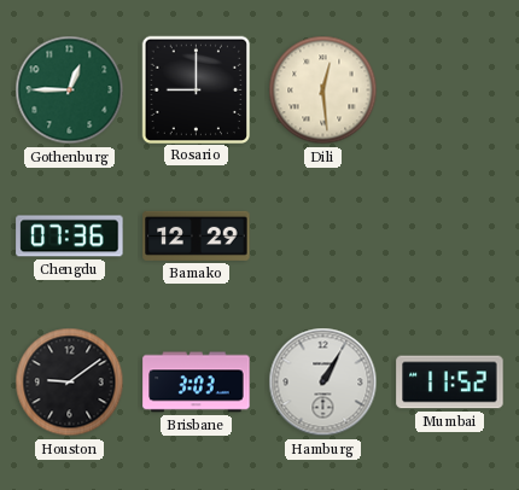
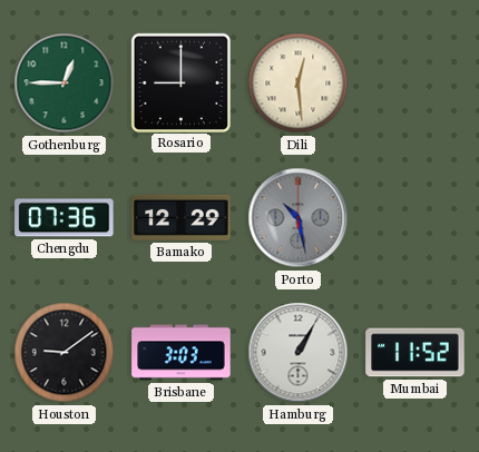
Porto: none -> 10:28 (299, 218)
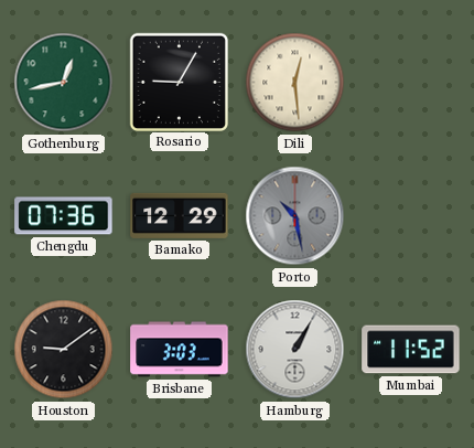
Gothenburg: 12:45 -> 12:43 (64, 83)
Rosario: 9:00 -> 9:05 (179, 82)
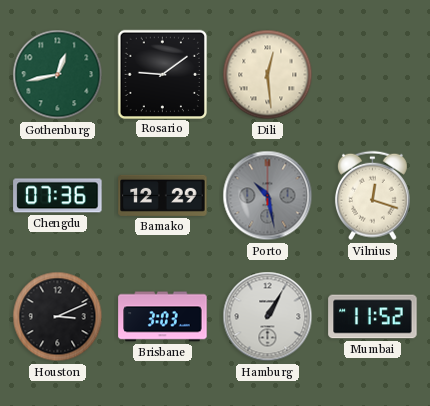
Rosario: 9:05 -> 9:09 (162, 74)
Vilnius: none -> 12:18 (372, 196)
Houston: 9:09 -> 3:11 (58, 317)
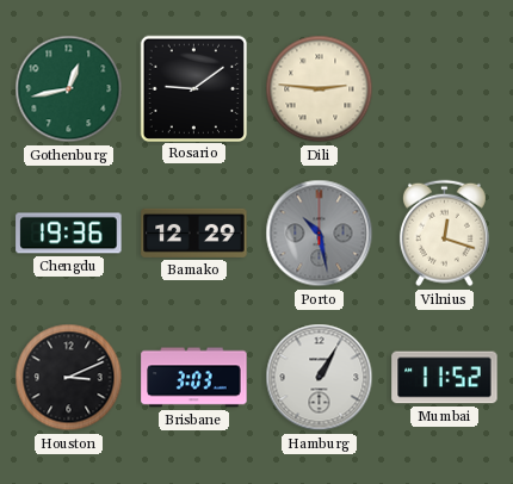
Dili: 12:29 -> 2:46 (320, 89)
Chengdu: 07:36 -> 19:36 (69, 234)
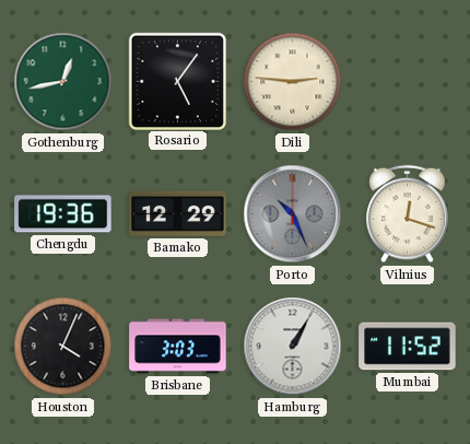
Rosario: 9:09 -> 5:06 (177, 81)
Porto: 10:28 -> 10:26 (293, 214)
Houston: 3:11 -> 4:04 (63, 347)
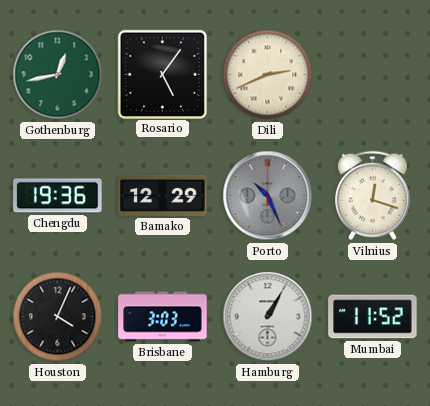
Dili: 2:46 -> 2:41 (268, 75)
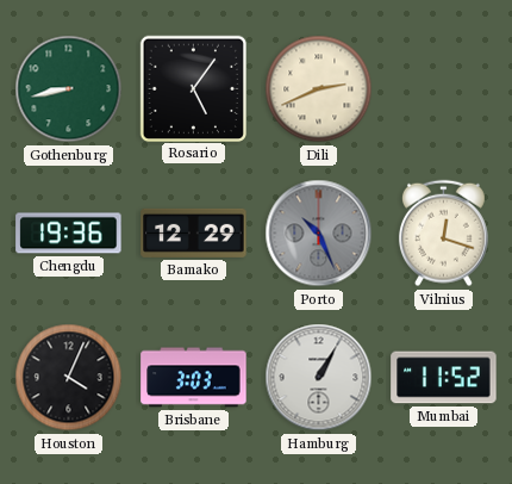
Gothenburg: 12:43 -> 8:43 (69, 89)
